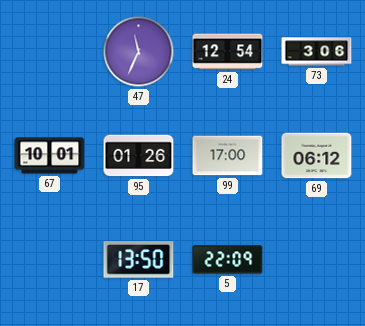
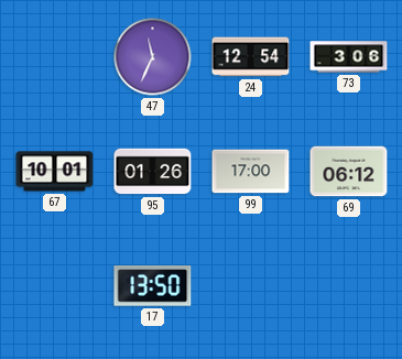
5: 22:09 -> none (228, 260)
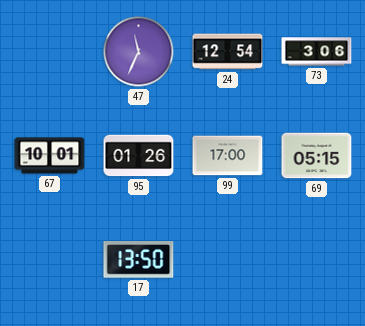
69: 06:12 -> 05:15 (317, 156)
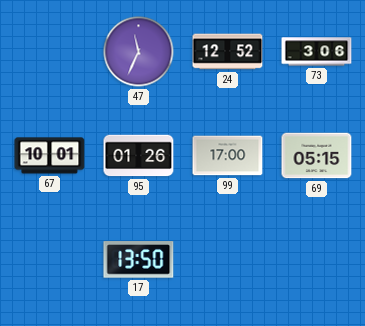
24: 12:54 -> 12:52 (228, 52)
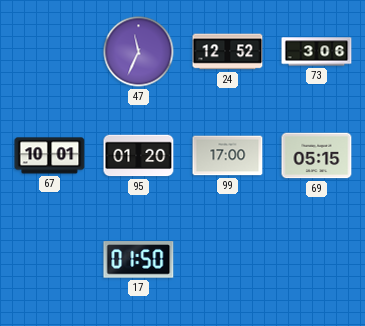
95: 01:26 -> 01:20 (139, 156)
17: 13:50 -> 01:50 (139, 260)
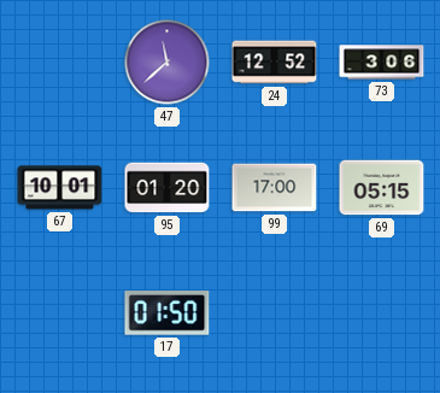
47: 11:34 -> 11:38 (168, 63)
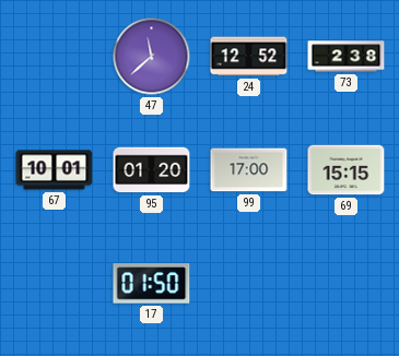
73: 3:06 -> 2:38 (347, 57)
69: 05:15 -> 15:15 (347, 170)
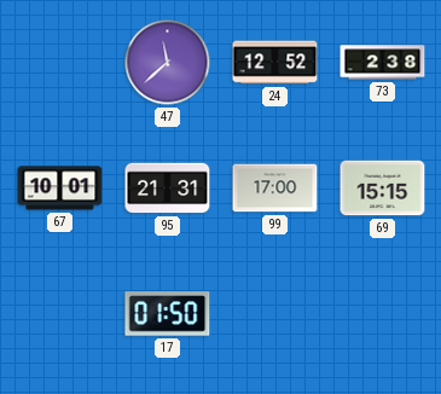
95: 01:20 -> 21:31 (168, 189)
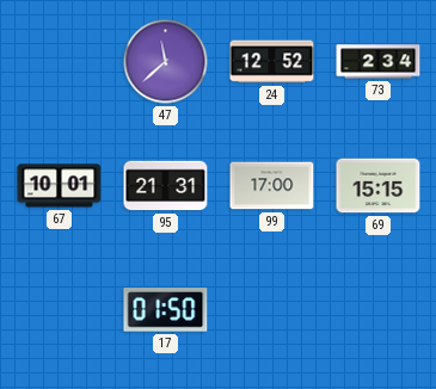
73: 2:38 -> 2:34 (379, 62)
